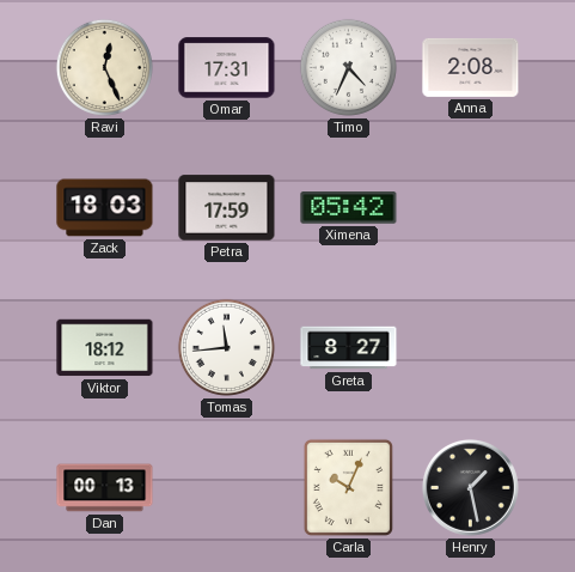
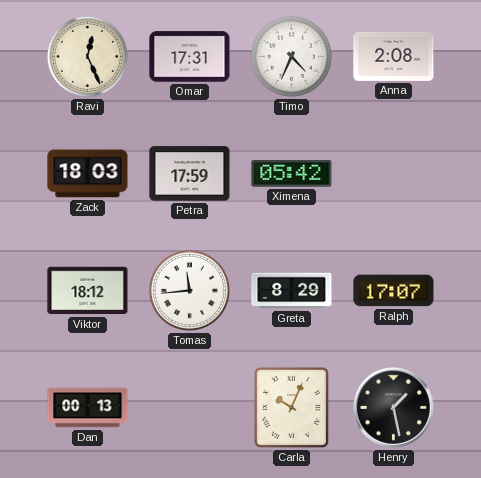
Greta: 8:27 -> 8:29 (292, 291)
Ralph: none -> 17:07 (394, 291)
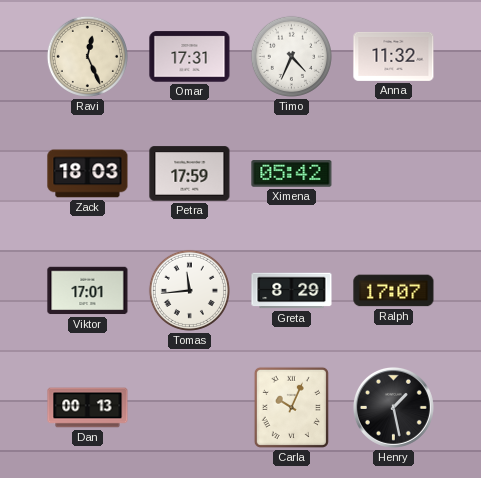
Anna: 2:08 -> 11:32 (394, 56)
Viktor: 18:12 -> 17:01 (88, 291)
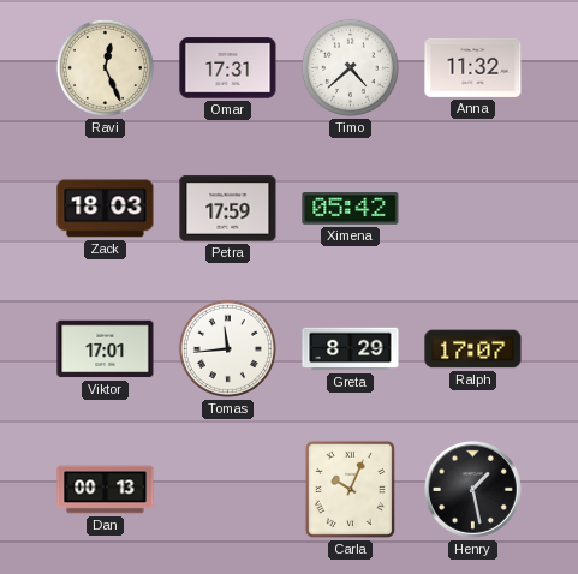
Timo: 4:34 -> 4:38 (350, 67)
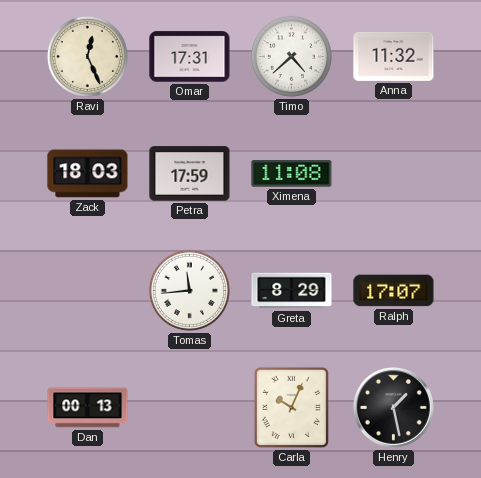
Ximena: 05:42 -> 11:08 (292, 174)
Viktor: 17:01 -> none (106, 349)
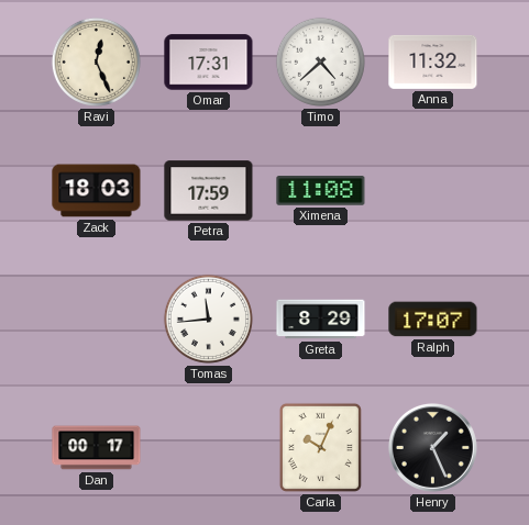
Dan: 00:13 -> 00:17 (97, 448)
Henry: 1:28 -> 1:26 (432, 447)
